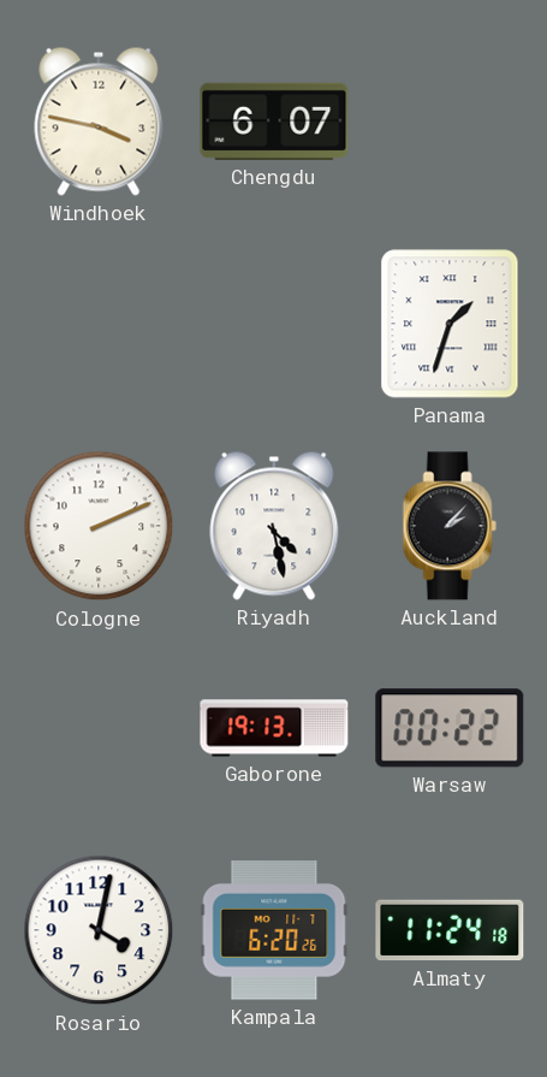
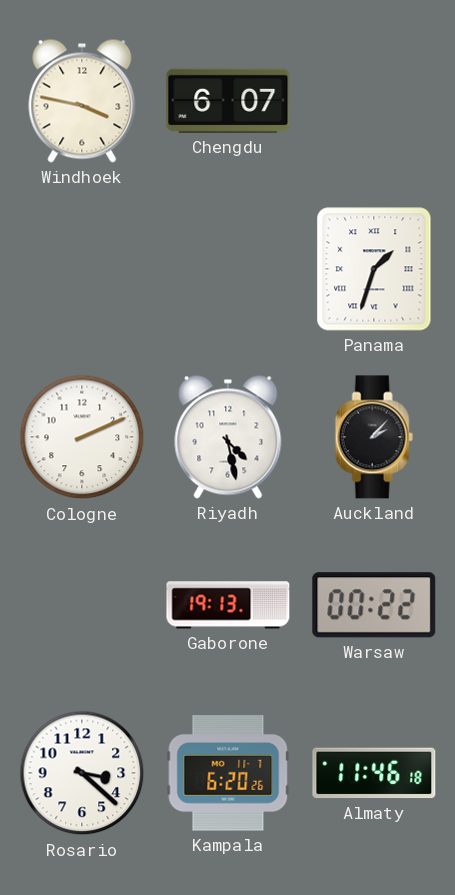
Rosario: 4:02 -> 3:22 (82, 773)
Almaty: 11:24 -> 11:46 (374, 773)
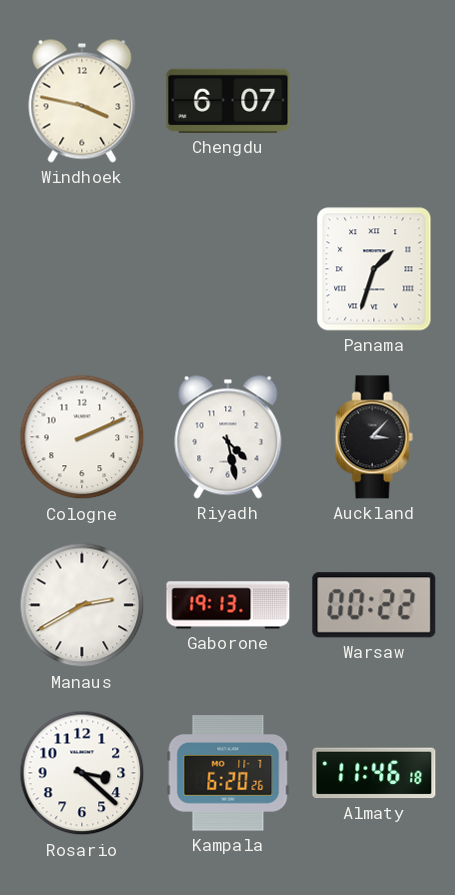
Auckland: 2:07 -> 3:07 (374, 437)
Manaus: none -> 2:40 (82, 605)
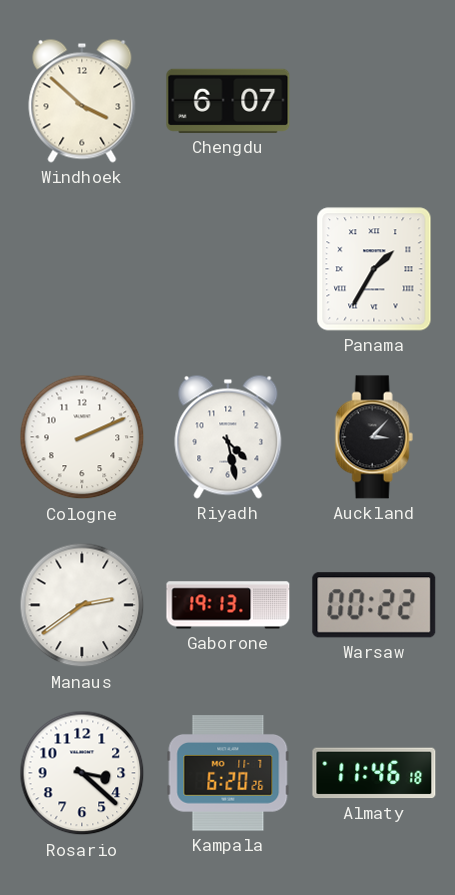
Windhoek: 3:47 -> 3:52 (82, 101)
Panama: 1:33 -> 1:35 (374, 269)
Manaus: 2:40 -> 2:39 (82, 605)
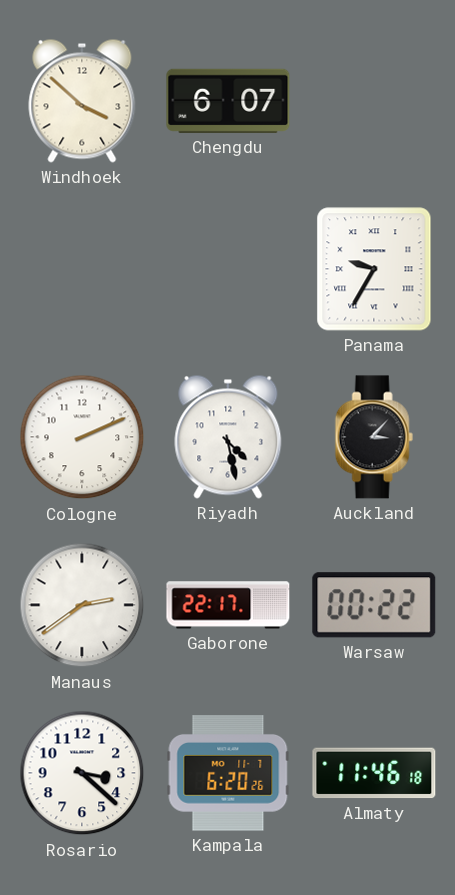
Panama: 1:35 -> 9:35 (374, 269)
Gaborone: 19:13 -> 22:17 (228, 605)
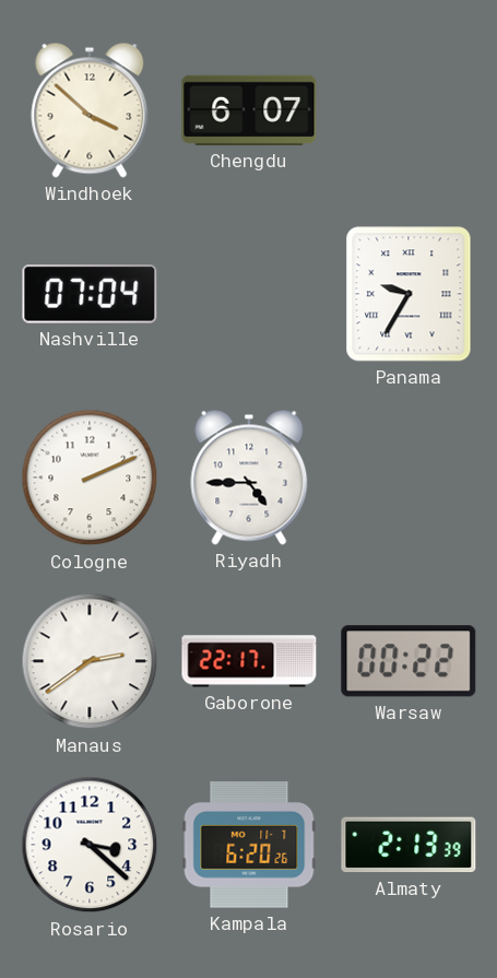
Nashville: none -> 07:04 (90, 294)
Riyadh: 4:28 -> 4:45 (249, 478)
Auckland: 3:07 -> none (374, 437)
Almaty: 11:46 -> 2:13 (409, 845)
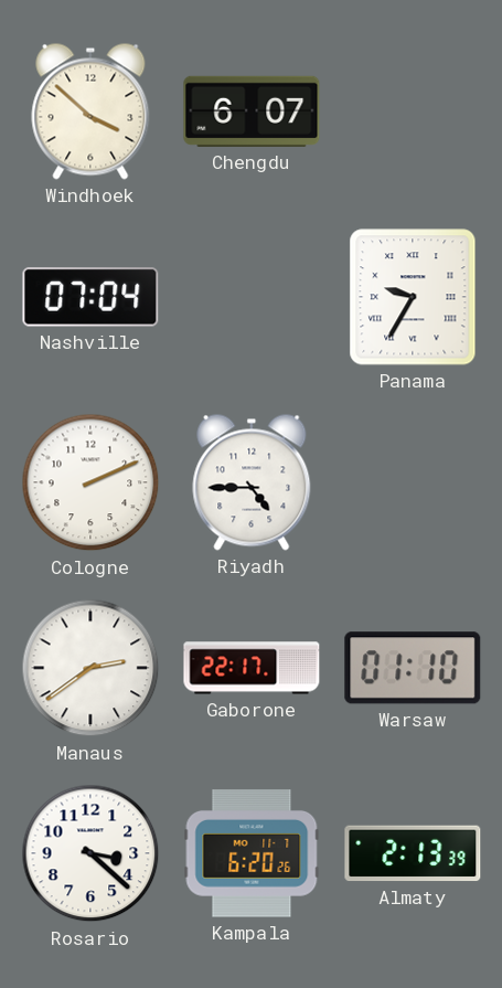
Warsaw: 00:22 -> 01:10 (413, 668)
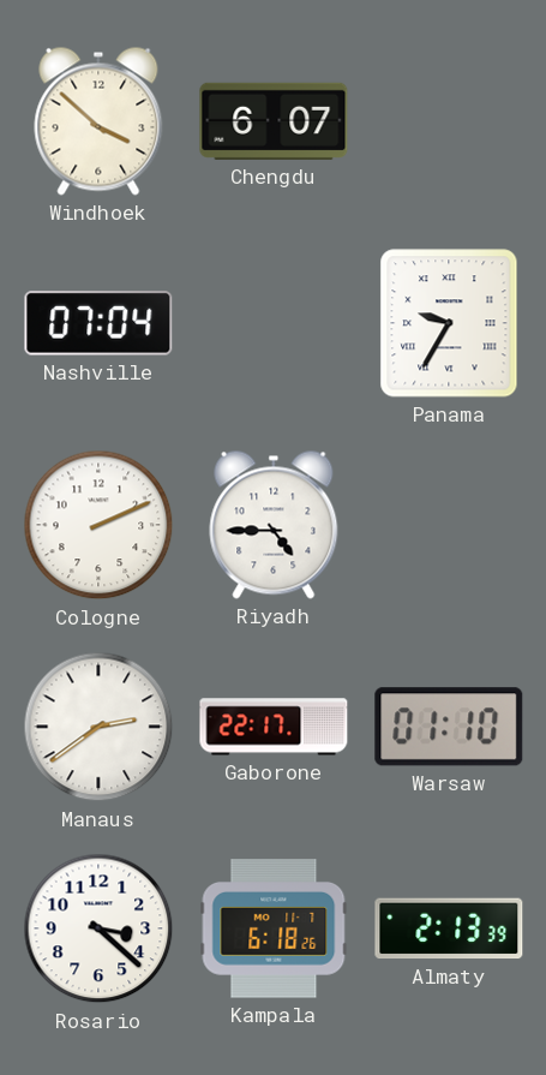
Kampala: 6:20 -> 6:18 (274, 928)
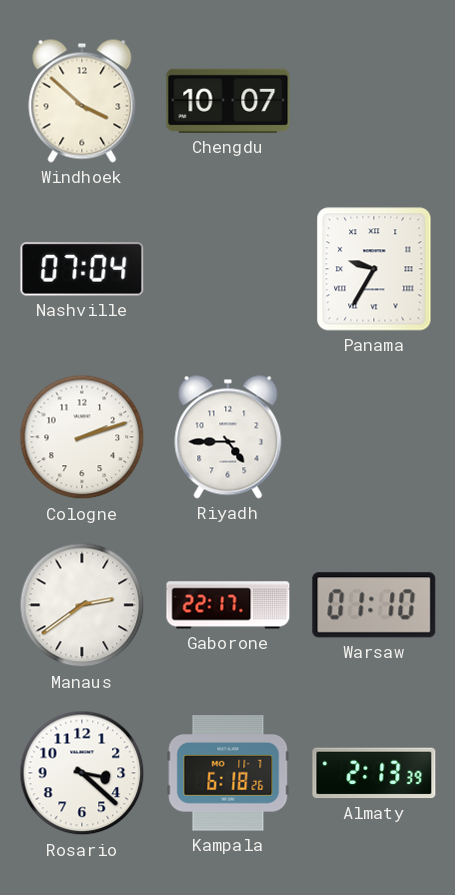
Chengdu: 6:07 -> 10:07 (228, 101)
Cologne: 2:11 -> 2:12 (82, 437)
